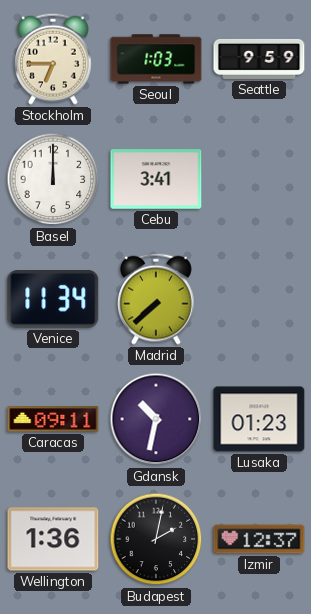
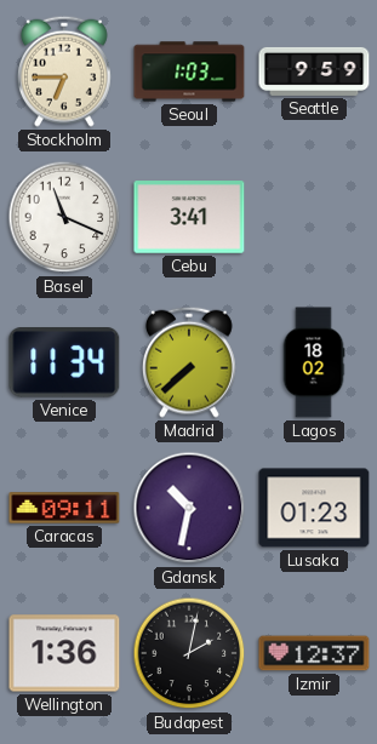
Basel: 12:00 -> 11:19 (64, 217)
Lagos: none -> 18:02 (314, 362)
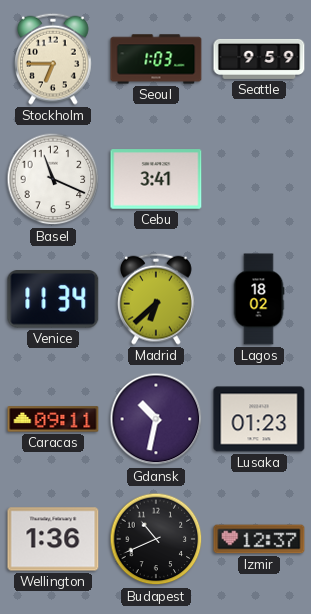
Madrid: 7:38 -> 6:38 (157, 299)
Budapest: 2:02 -> 10:41 (156, 539)
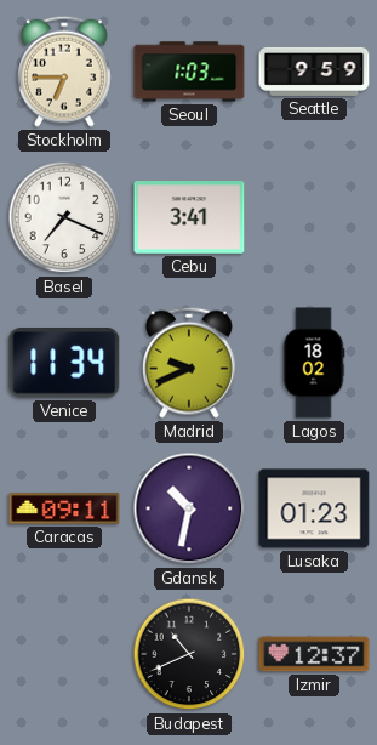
Basel: 11:19 -> 7:19 (64, 217)
Madrid: 6:38 -> 9:41 (190, 363)
Wellington: 1:36 -> none (53, 539)
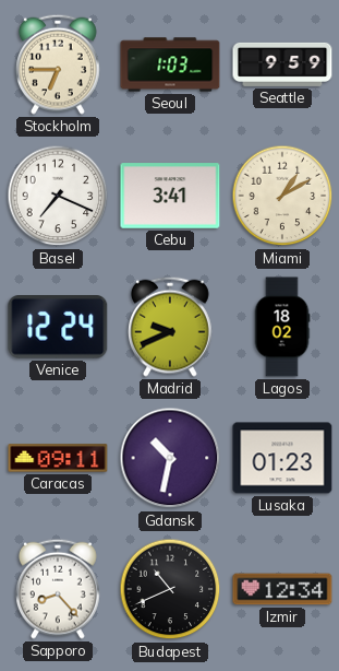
Miami: none -> 1:10 (282, 196)
Venice: 11:34 -> 12:24 (58, 328)
Sapporo: none -> 8:23 (59, 589)
Izmir: 12:37 -> 12:34 (282, 589)
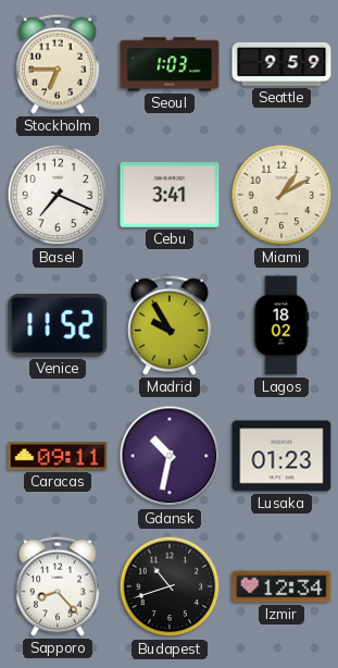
Venice: 12:24 -> 11:52 (58, 326)
Madrid: 9:41 -> 9:55 (171, 325)
Budapest: 10:41 -> 10:42 (170, 586)
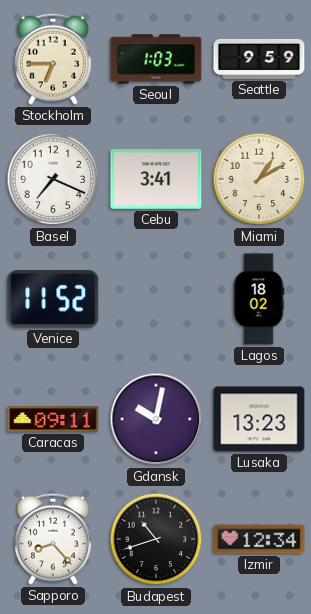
Madrid: 9:55 -> none (171, 325)
Gdansk: 10:32 -> 10:02 (156, 419)
Lusaka: 01:23 -> 13:23 (259, 419)
